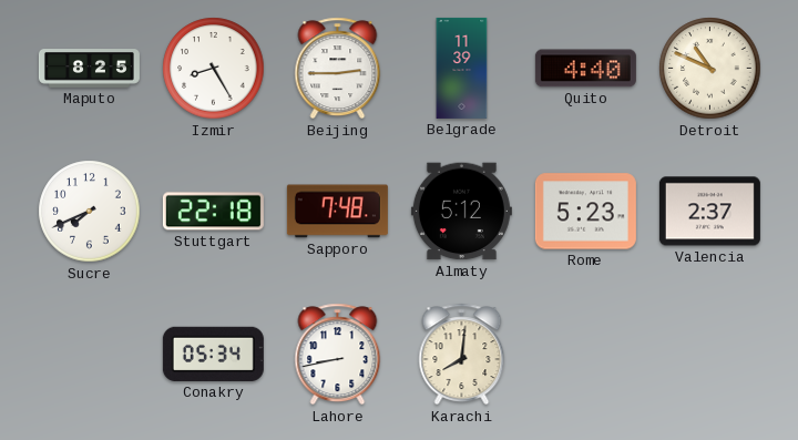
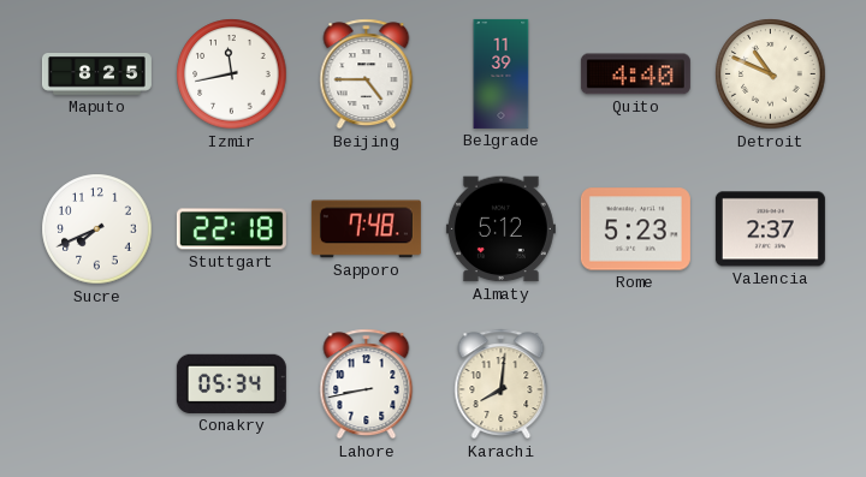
Izmir: 8:25 -> 11:43 (232, 74)
Beijing: 2:45 -> 4:45 (367, 74)
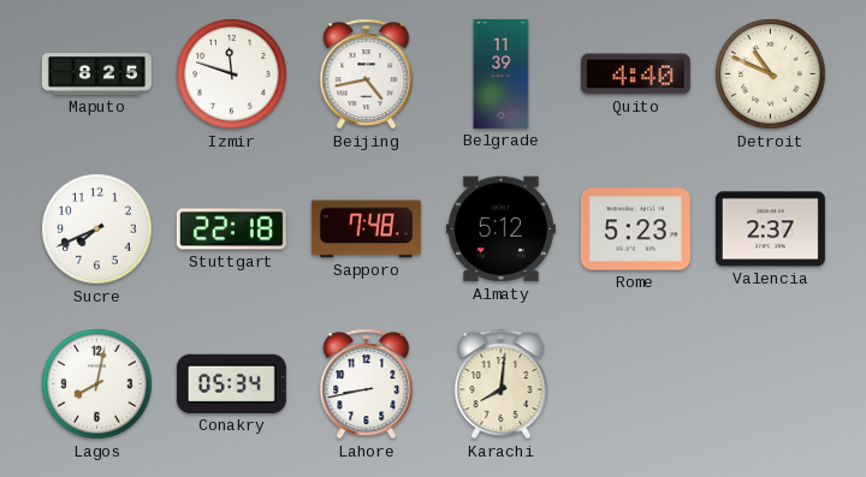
Izmir: 11:43 -> 11:48 (232, 74)
Beijing: 4:45 -> 4:43 (367, 74)
Lagos: none -> 8:02 (97, 384)
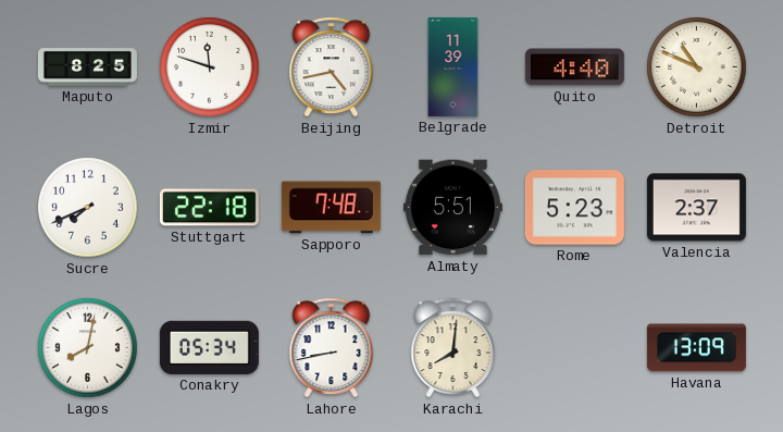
Almaty: 5:12 -> 5:51 (452, 208)
Havana: none -> 13:09 (696, 348)
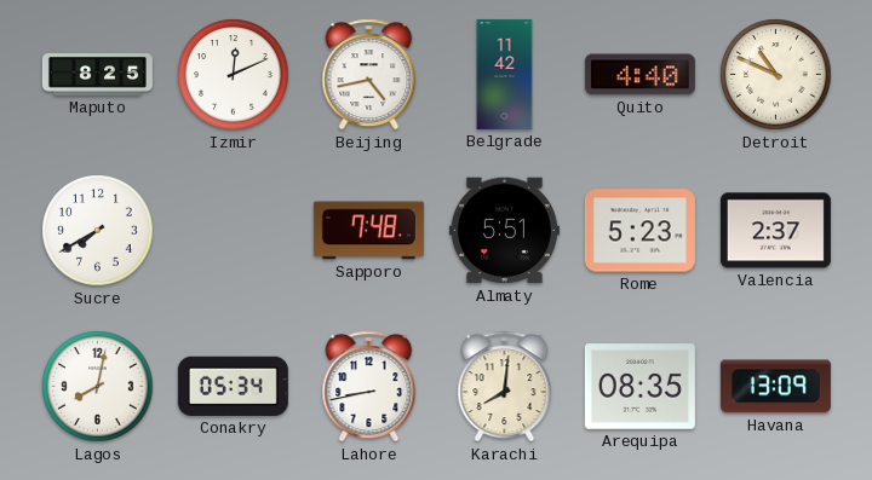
Izmir: 11:48 -> 12:11 (234, 75)
Belgrade: 11:39 -> 11:42 (505, 74)
Sucre: 7:41 -> 7:40 (98, 231)
Stuttgart: 22:18 -> none (209, 208)
Arequipa: none -> 08:35 (639, 387)
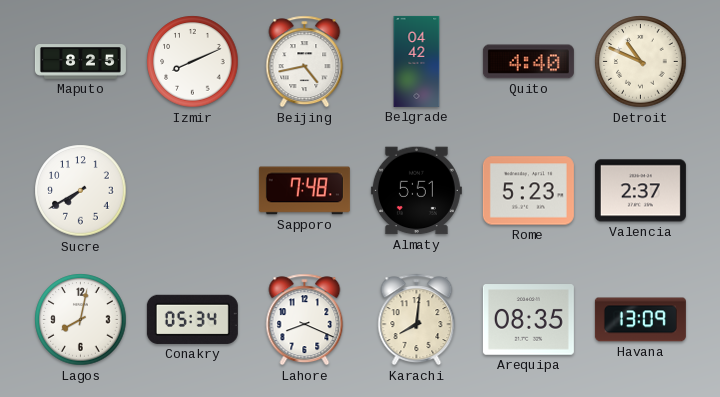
Izmir: 12:11 -> 8:11 (193, 62)
Belgrade: 11:42 -> 04:42 (417, 61)
Lahore: 8:43 -> 8:19 (305, 320)
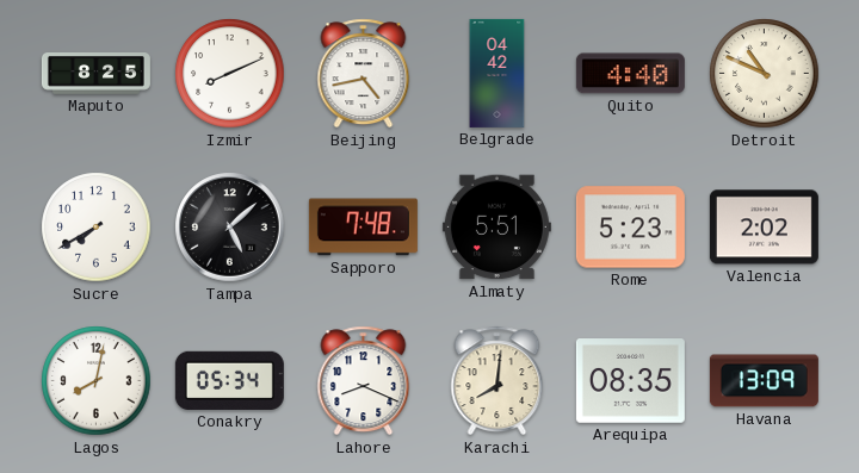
Tampa: none -> 5:08 (230, 228)
Valencia: 2:37 -> 2:02 (764, 228)
